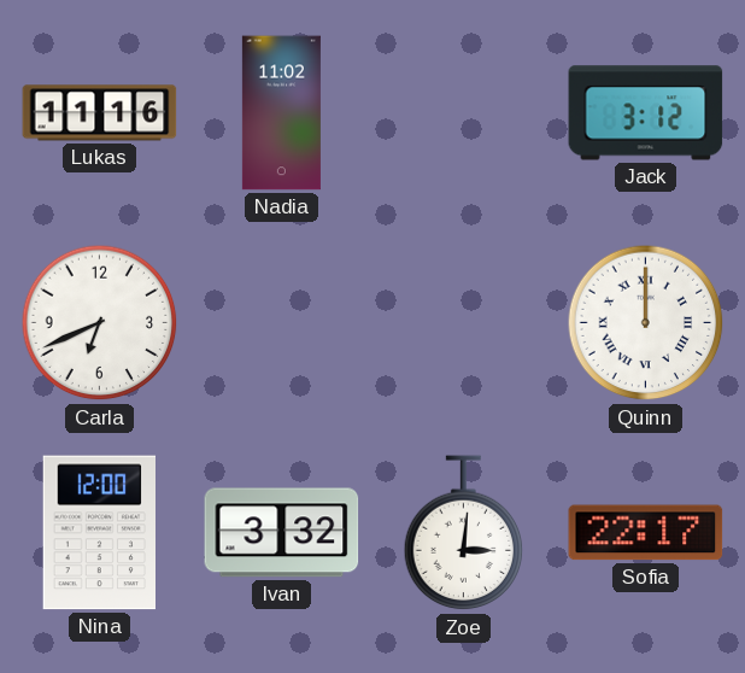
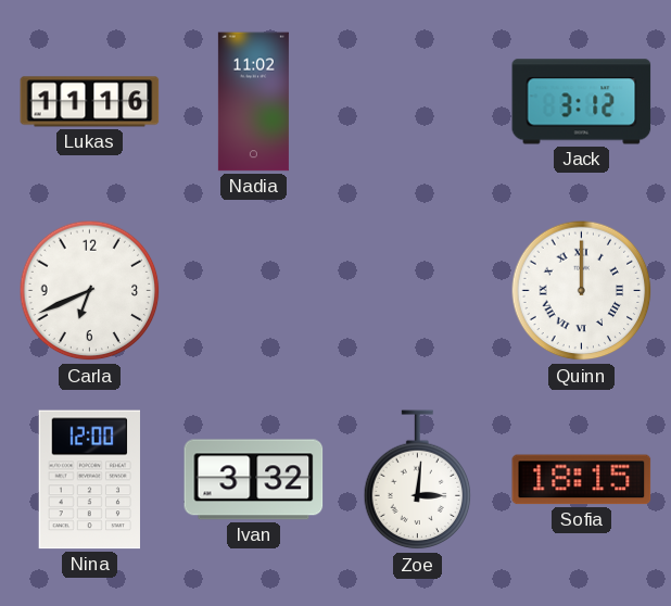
Sofia: 22:17 -> 18:15 (582, 480)
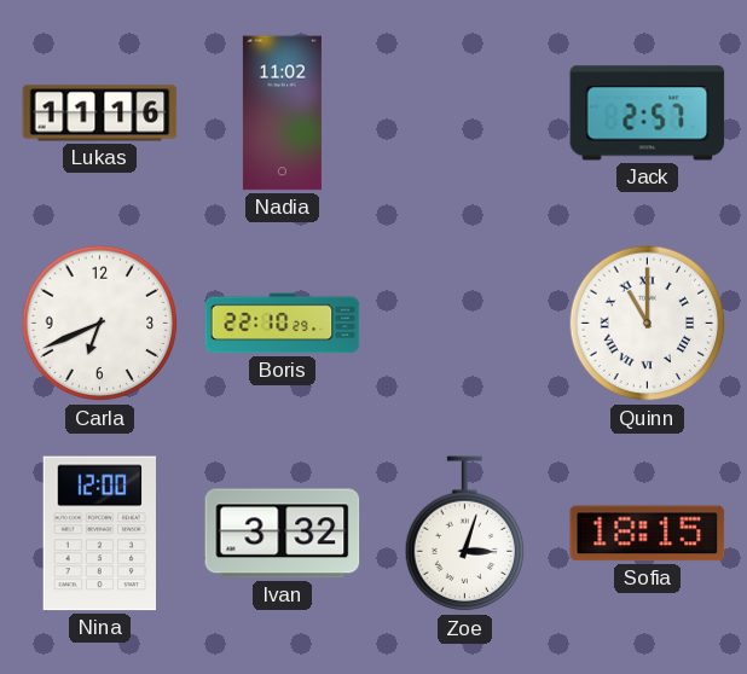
Jack: 3:12 -> 2:57 (648, 114)
Boris: none -> 22:10 (283, 324)
Quinn: 12:00 -> 11:00 (648, 324)
Zoe: 3:01 -> 3:03 (465, 534)
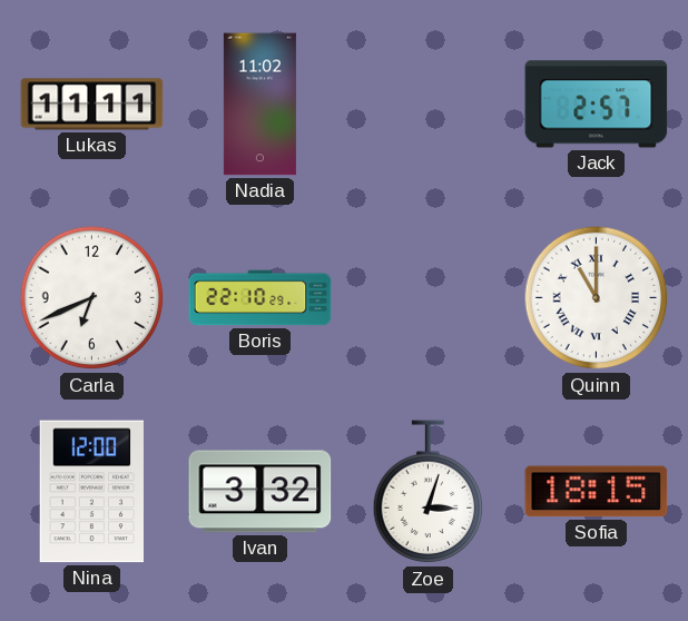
Lukas: 11:16 -> 11:11 (92, 105)
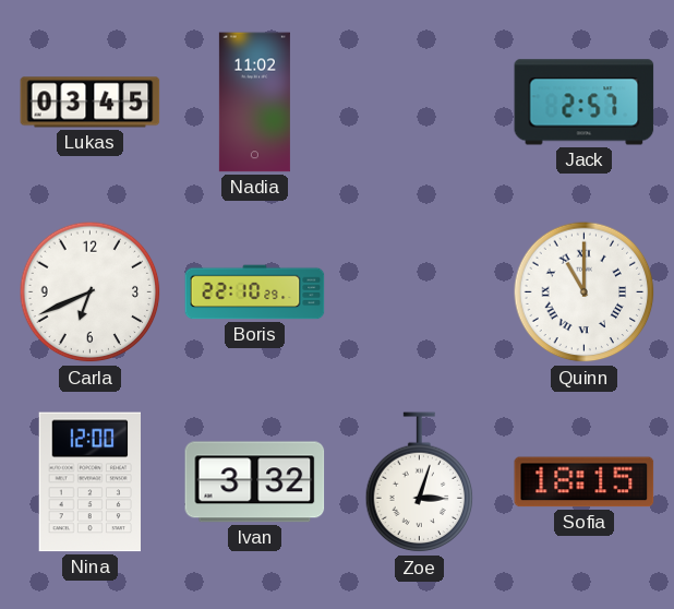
Lukas: 11:11 -> 03:45 (91, 103)
